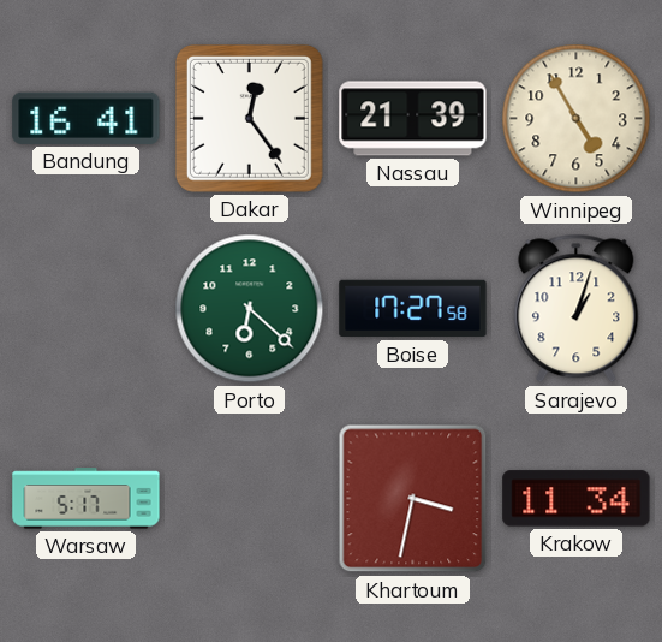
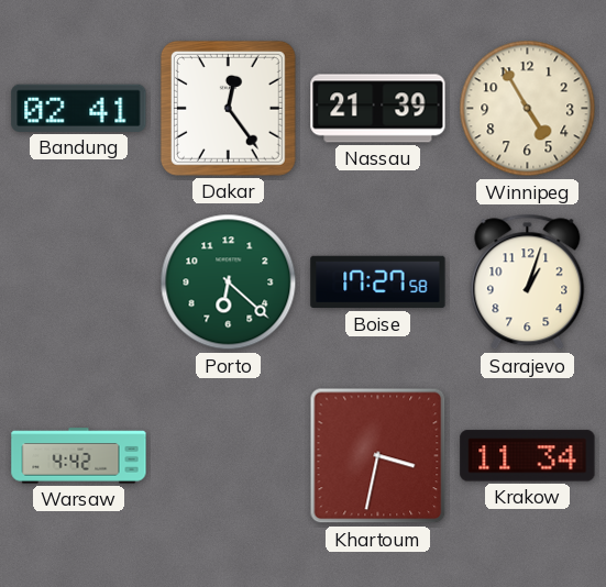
Bandung: 16:41 -> 02:41 (79, 108)
Warsaw: 5:17 -> 4:42 (79, 456)
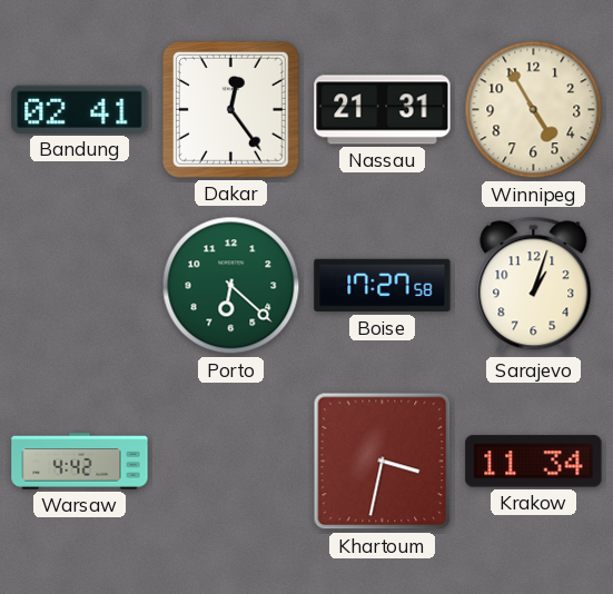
Nassau: 21:39 -> 21:31 (383, 110)
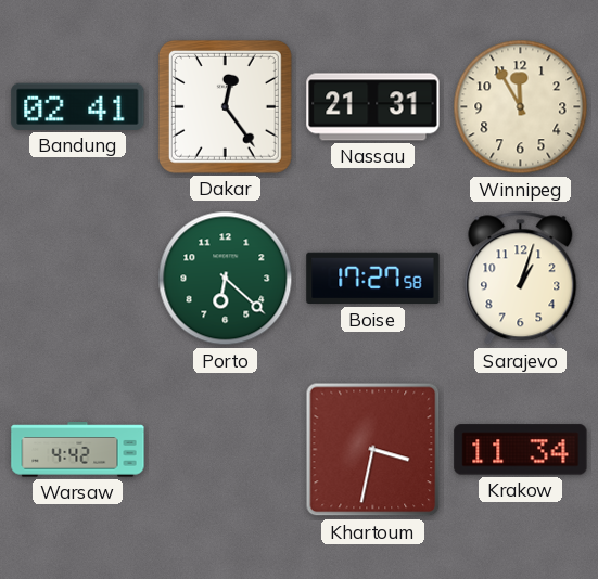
Winnipeg: 4:55 -> 11:55 (521, 107)
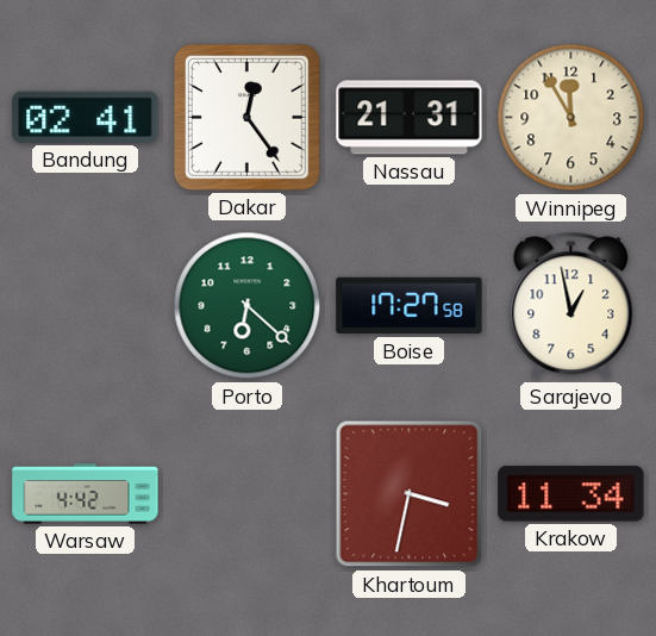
Sarajevo: 1:03 -> 12:58 (571, 306)
